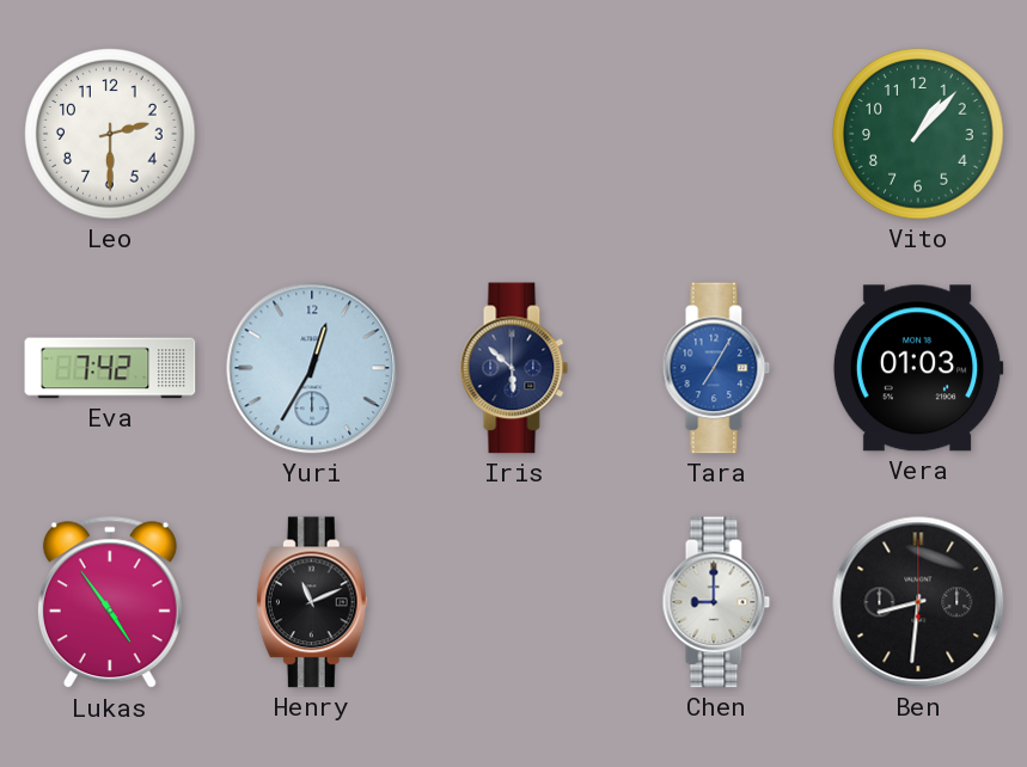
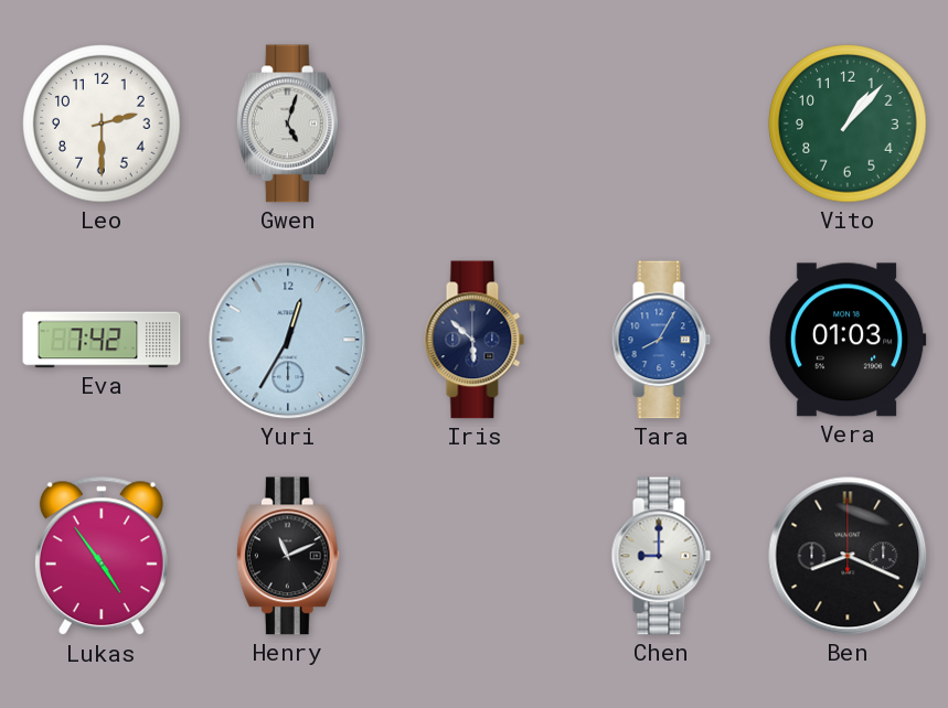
Gwen: none -> 5:03 (288, 124)
Tara: 7:05 -> 8:05 (661, 340)
Ben: 8:31 -> 8:19 (848, 556)
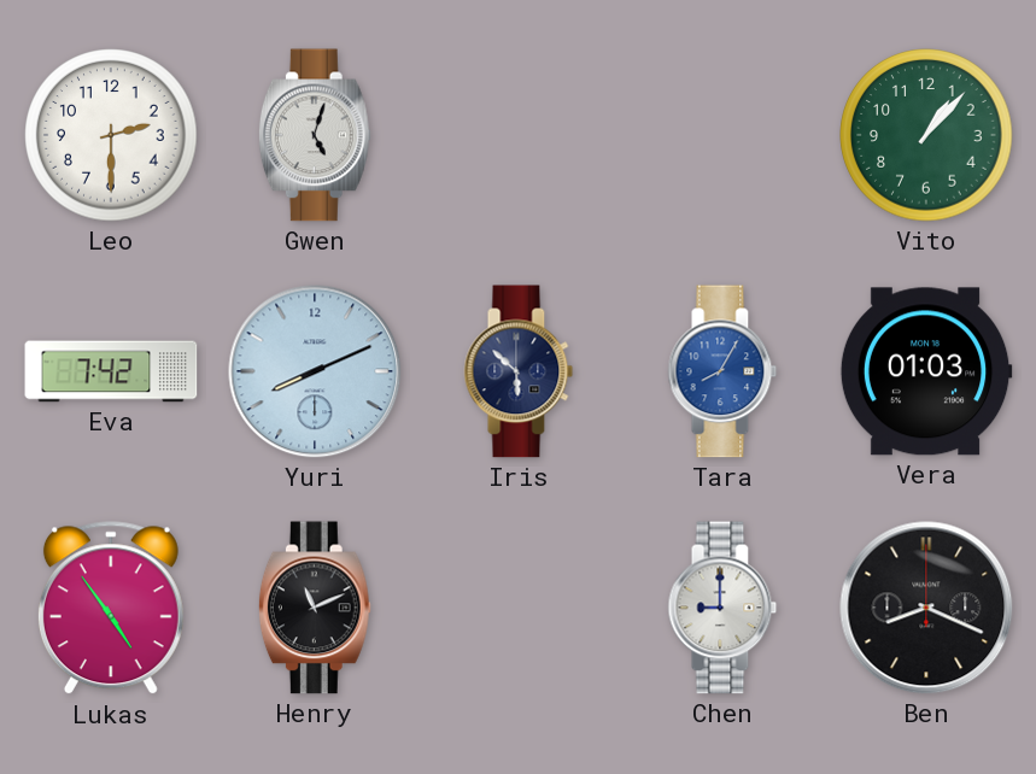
Yuri: 12:35 -> 8:11 (315, 371)
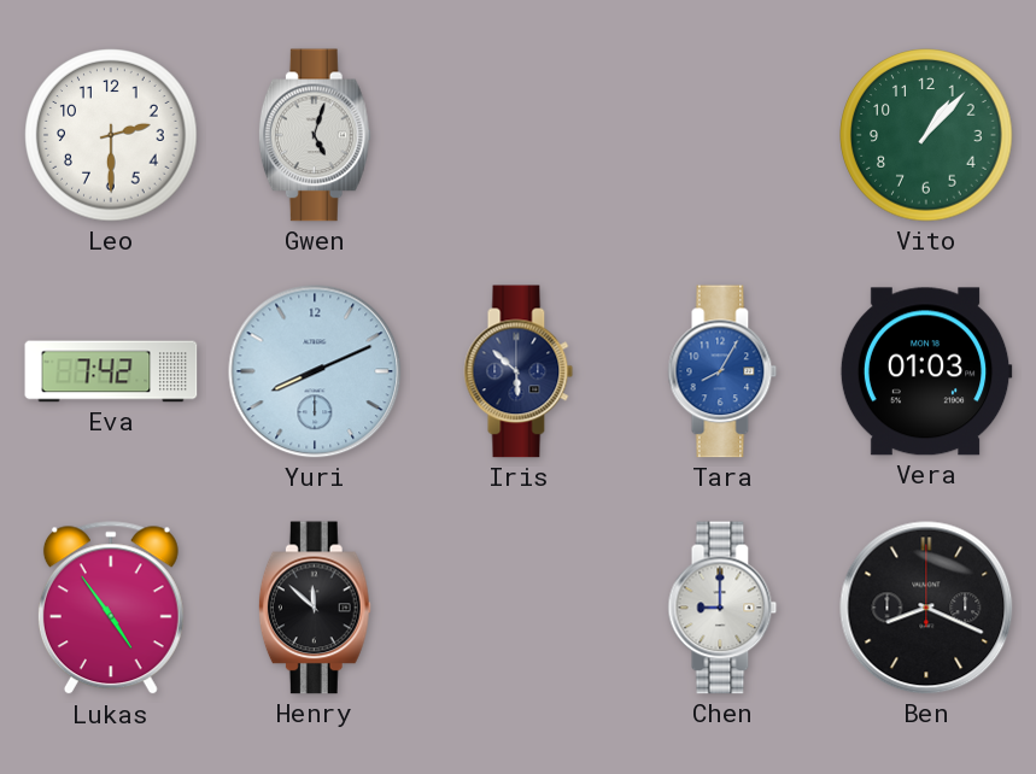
Henry: 11:11 -> 11:52 (315, 608)
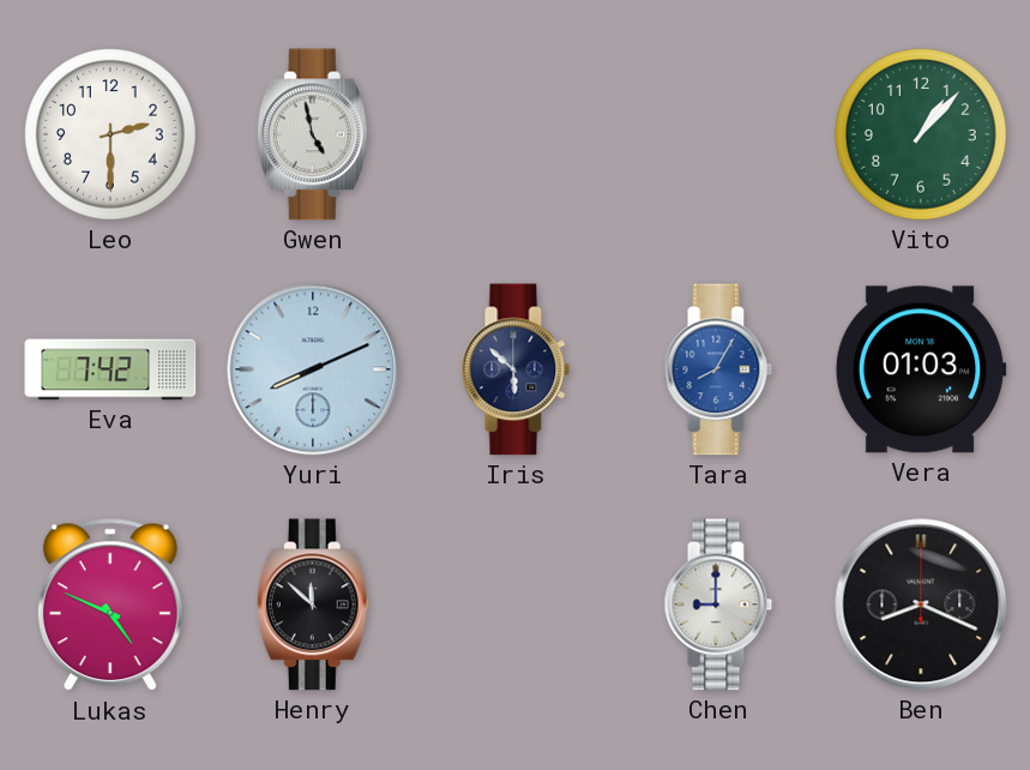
Gwen: 5:03 -> 4:58 (313, 134)
Lukas: 4:54 -> 4:49 (110, 606)
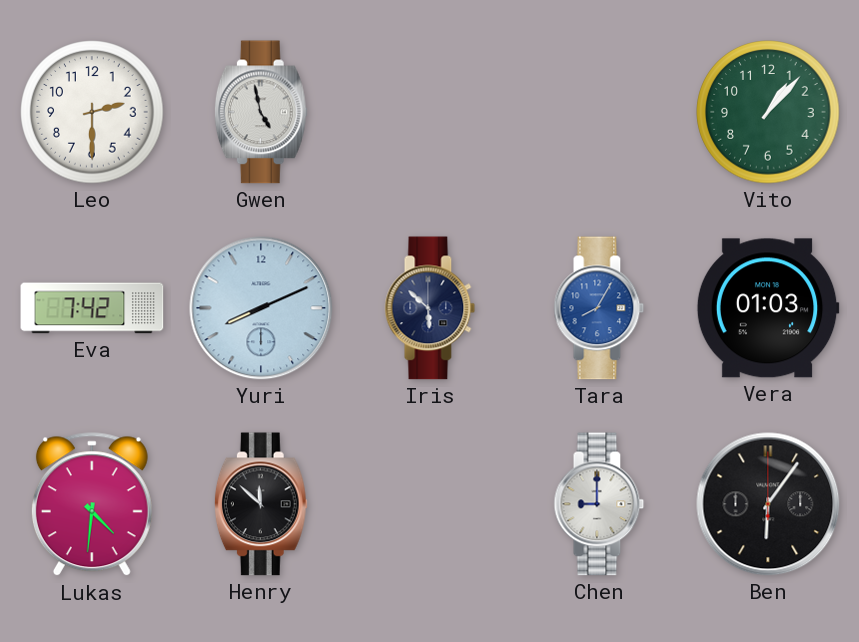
Lukas: 4:49 -> 4:31 (92, 505)
Ben: 8:19 -> 6:06 (768, 504)
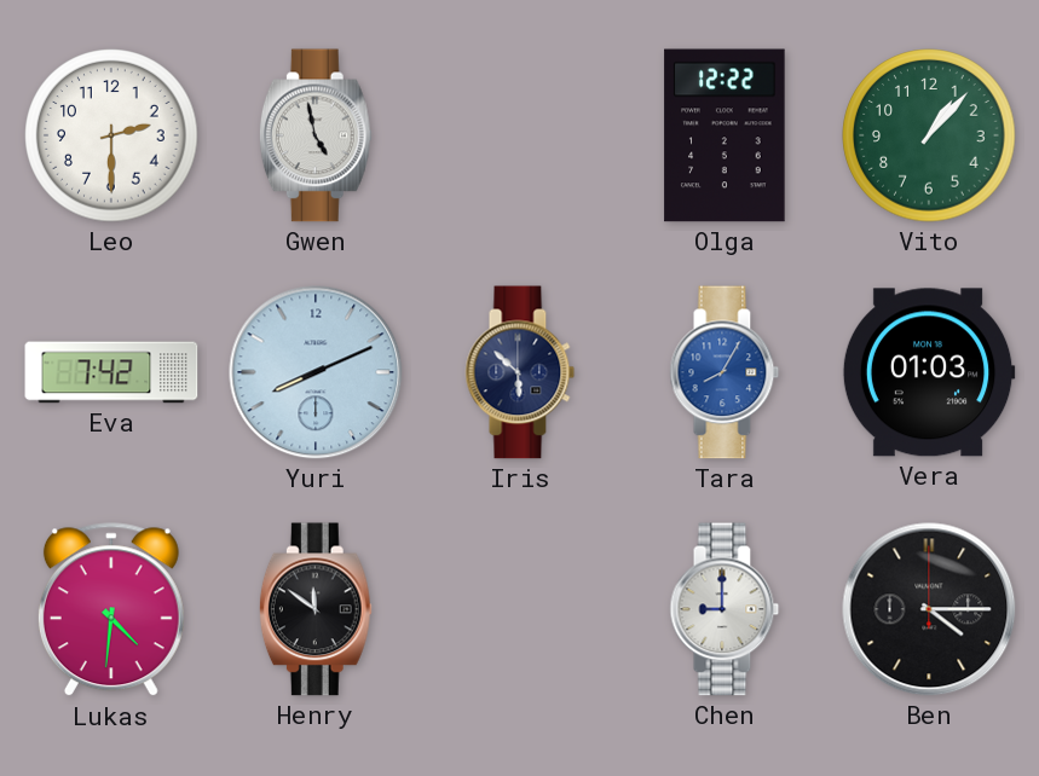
Olga: none -> 12:22 (725, 135)
Henry: 11:52 -> 11:51 (316, 609)
Ben: 6:06 -> 4:15 (929, 609)
